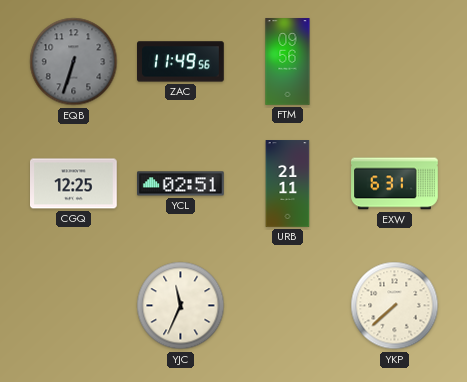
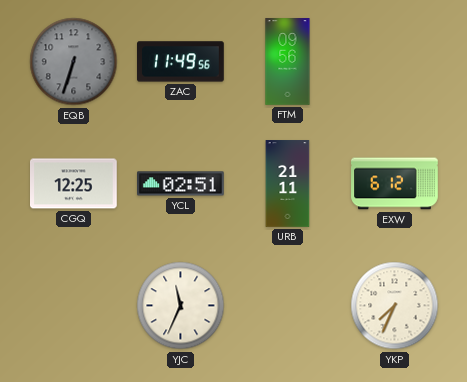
EXW: 6:31 -> 6:12 (395, 184)
YKP: 7:38 -> 7:34 (395, 306)
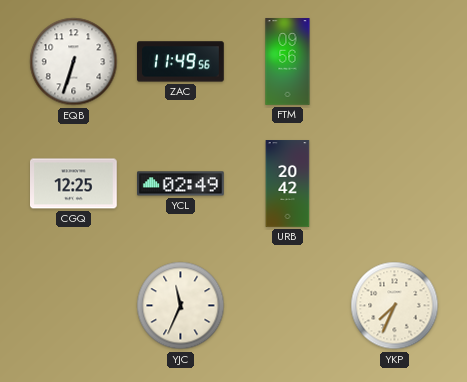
EQB dial: grey -> white (74, 62)
YCL: 02:51 -> 02:49 (181, 184)
URB: 21:11 -> 20:42 (288, 184)
EXW: 6:12 -> none (395, 184)
